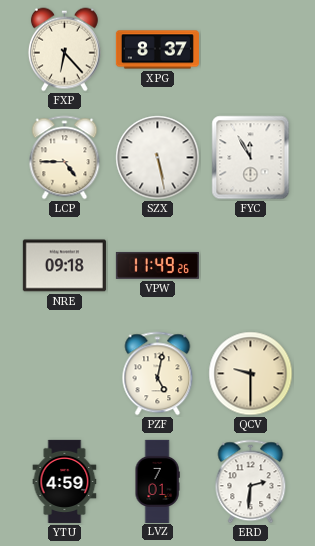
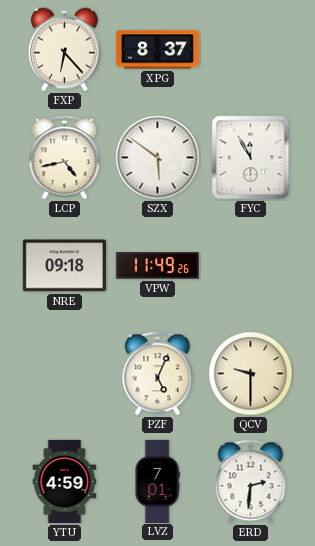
LCP: 4:45 -> 4:43 (65, 158)
SZX: 5:28 -> 5:51 (158, 158)
PZF: 5:02 -> 5:04 (158, 374)
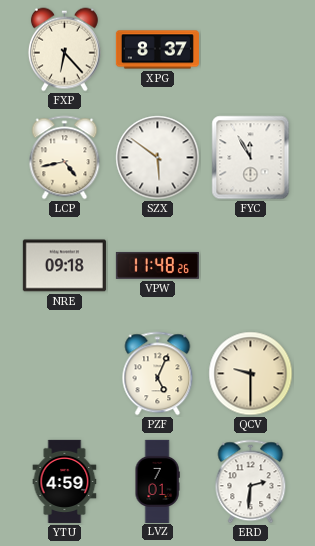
VPW: 11:49 -> 11:48 (157, 265)
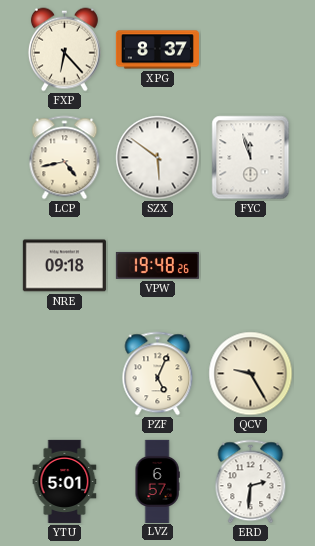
FYC: 11:55 -> 11:57 (251, 158)
VPW: 11:48 -> 19:48 (157, 265)
QCV: 9:30 -> 9:25 (251, 374)
YTU: 4:59 -> 5:01 (65, 481)
LVZ: 7:01 -> 6:57 (157, 481)
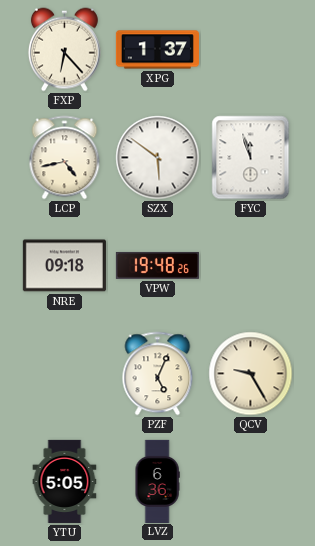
XPG: 8:37 -> 1:37 (157, 50)
YTU: 5:01 -> 5:05 (65, 481)
LVZ: 6:57 -> 6:36 (157, 481)
ERD: 2:31 -> none (251, 482)
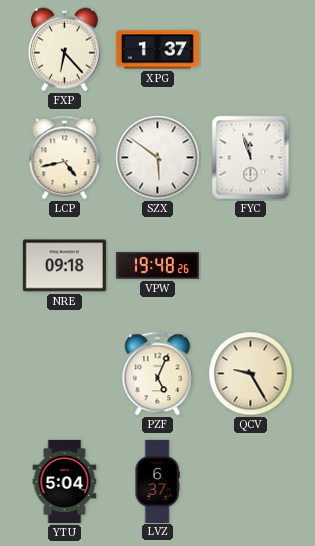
YTU: 5:05 -> 5:04 (65, 481)
LVZ: 6:36 -> 6:37 (157, 481)
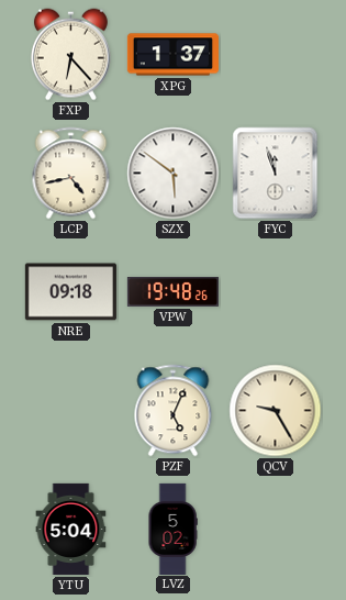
LVZ: 6:37 -> 5:02 (172, 529)
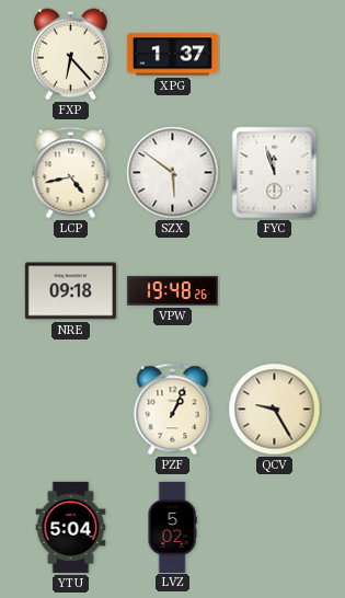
PZF: 5:04 -> 1:04 (173, 410)
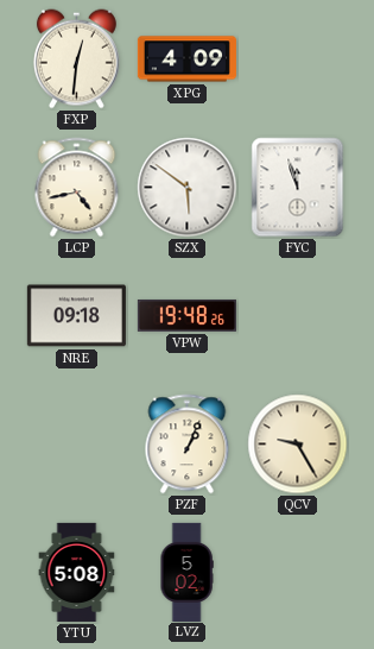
FXP: 6:23 -> 12:31 (76, 59)
XPG: 1:37 -> 4:09 (186, 59)
YTU: 5:04 -> 5:08 (77, 572)
